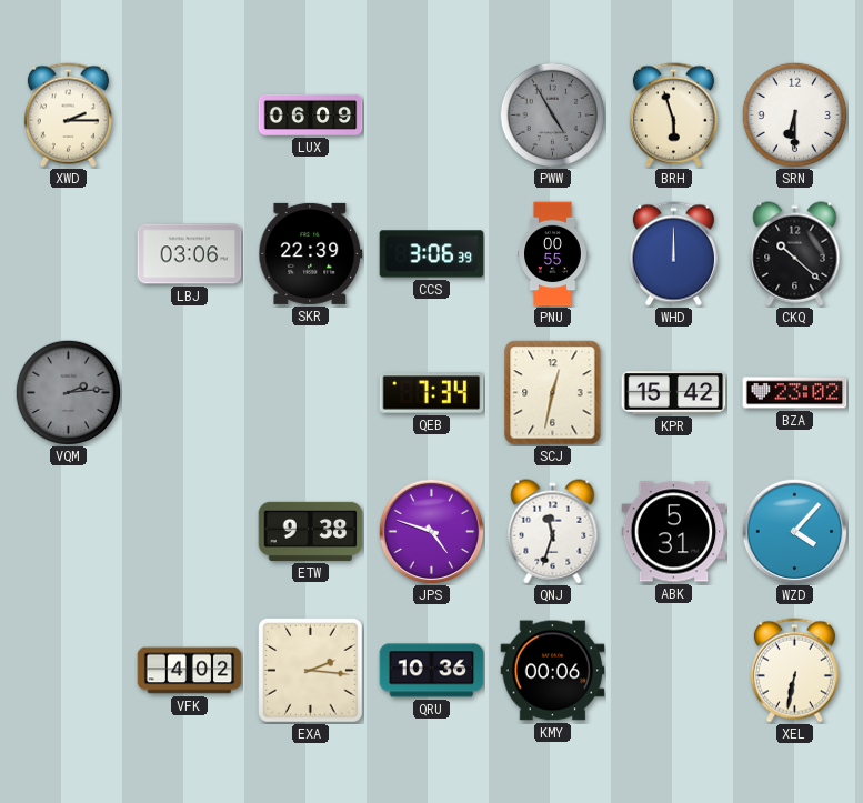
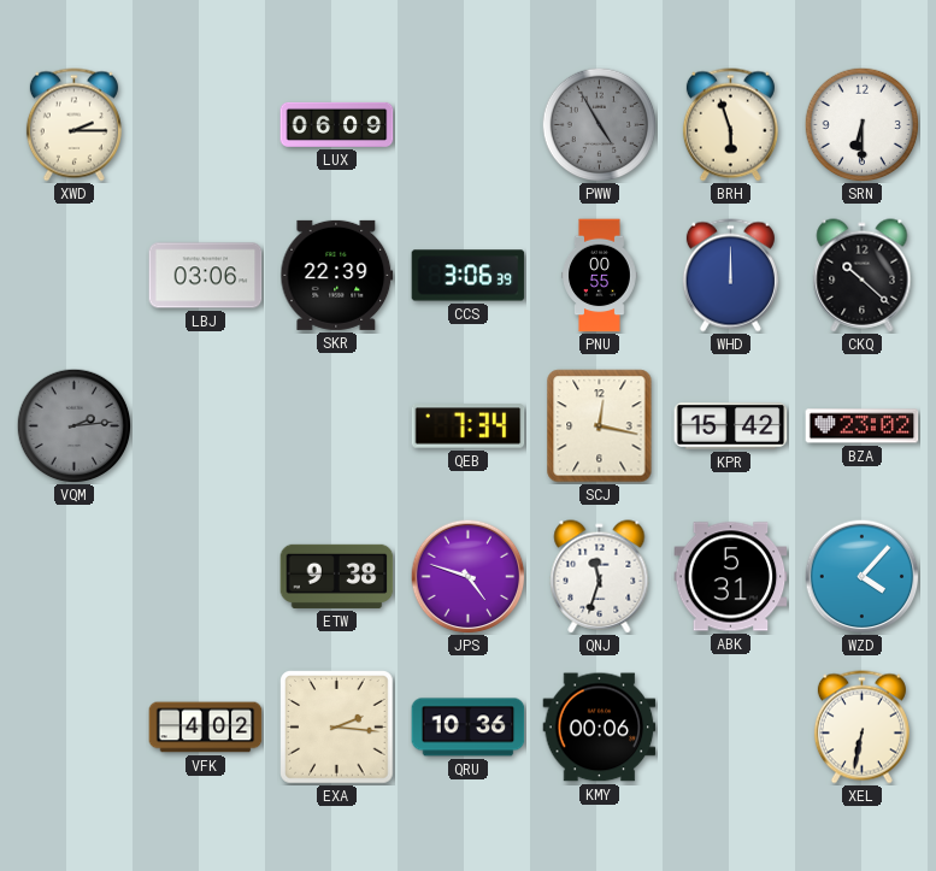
SCJ: 12:32 -> 12:17 (600, 426)
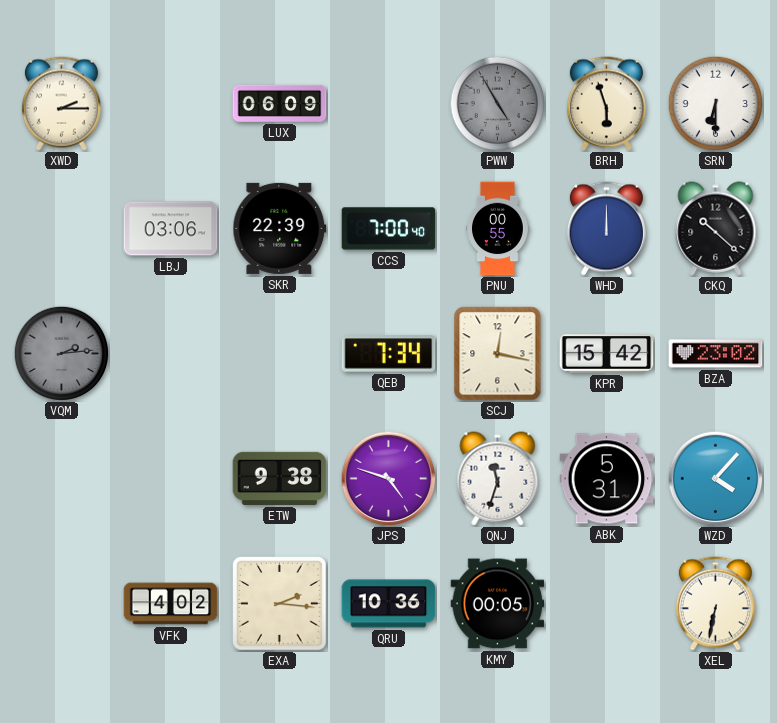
CCS: 3:06 -> 7:00 (389, 229)
KMY: 00:06 -> 00:05 (498, 604)
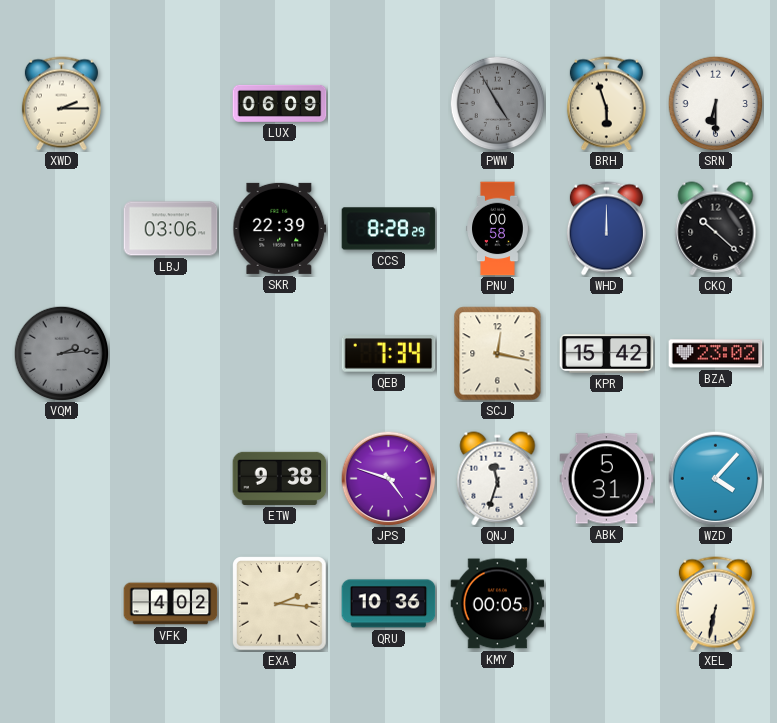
CCS: 7:00 -> 8:28 (389, 229)
PNU: 00:55 -> 00:58 (498, 229)
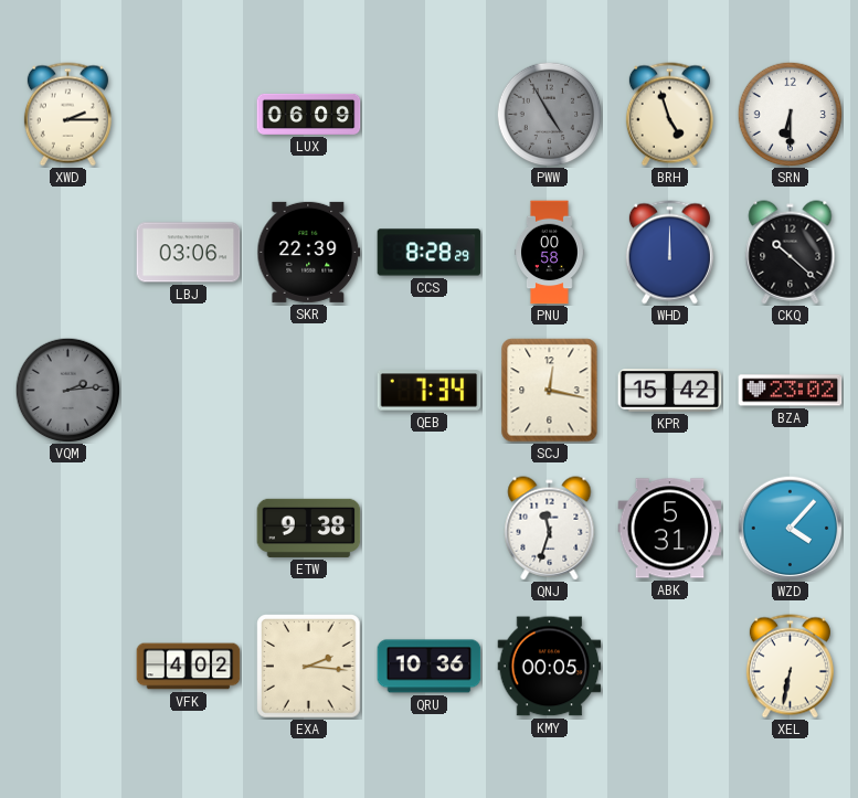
BRH: 5:57 -> 4:57 (669, 115)
JPS: 4:48 -> none (388, 478)
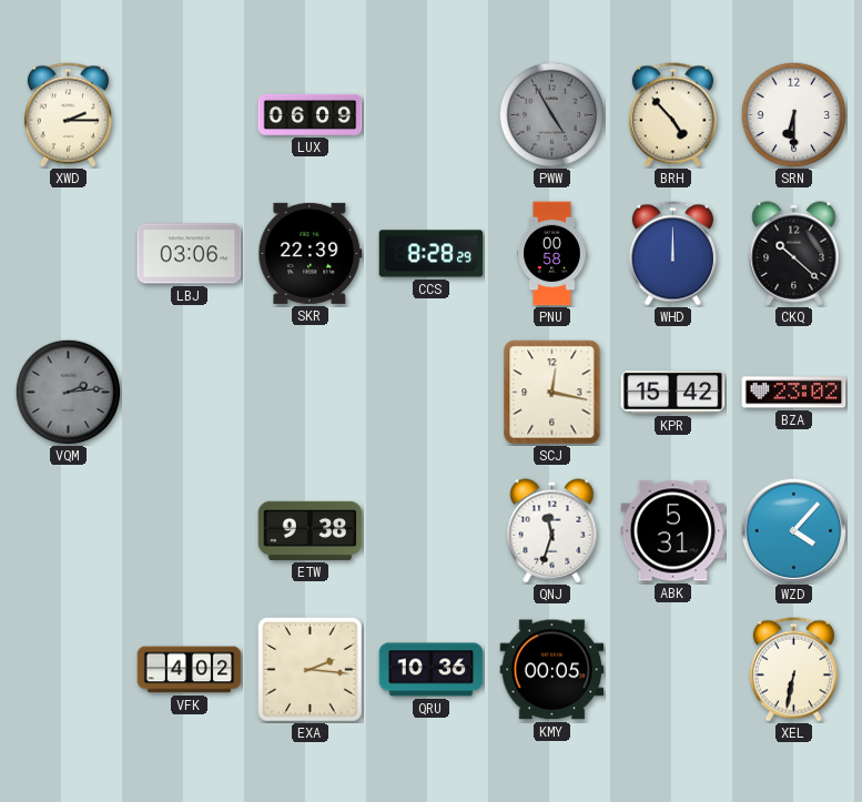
BRH: 4:57 -> 4:53 (672, 115)
QEB: 7:34 -> none (430, 391)
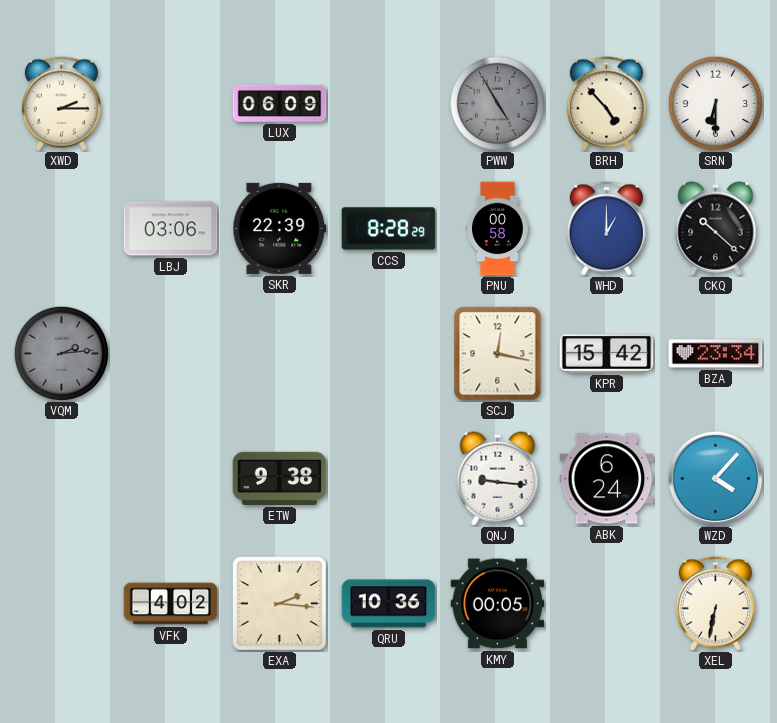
WHD: 12:00 -> 1:00 (606, 229)
BZA: 23:02 -> 23:34 (716, 354)
QNJ: 11:33 -> 9:16 (498, 479)
ABK: 5:31 -> 6:24 (607, 479)
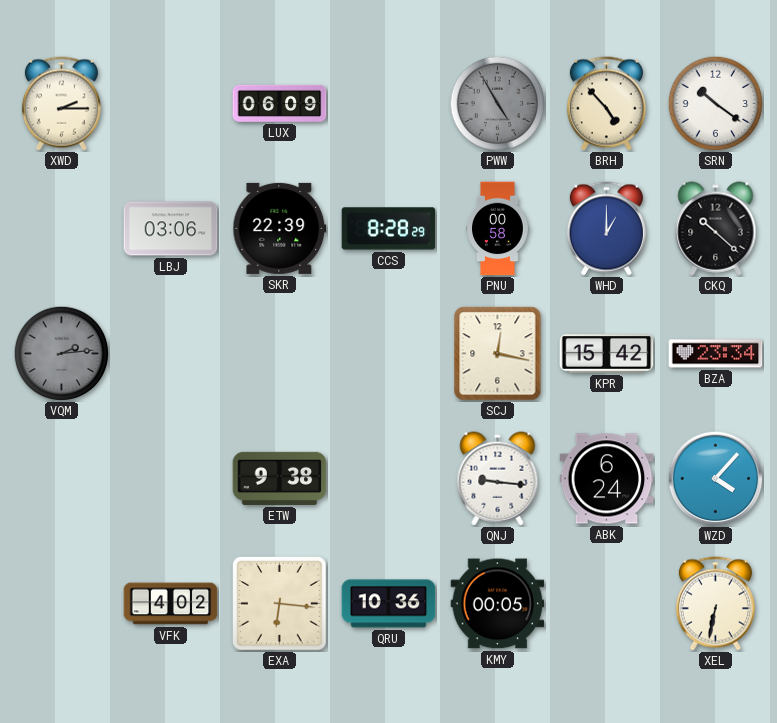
SRN: 6:30 -> 10:21 (715, 103)
EXA: 2:16 -> 6:16 (280, 604)
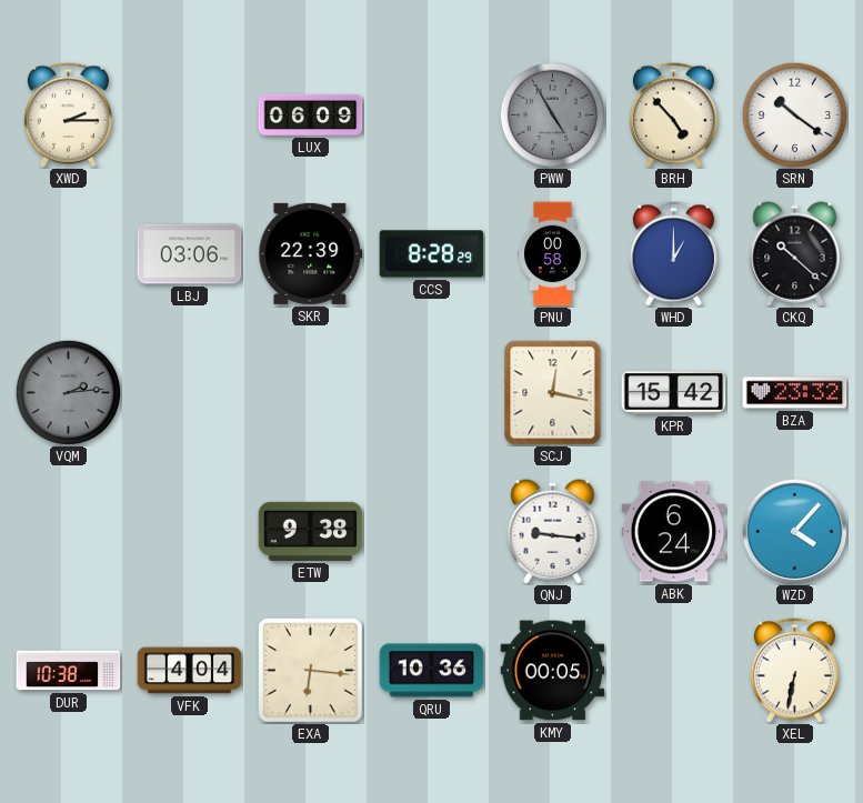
BZA: 23:34 -> 23:32 (795, 393)
DUR: none -> 10:38 (69, 671)
VFK: 4:02 -> 4:04 (190, 671)
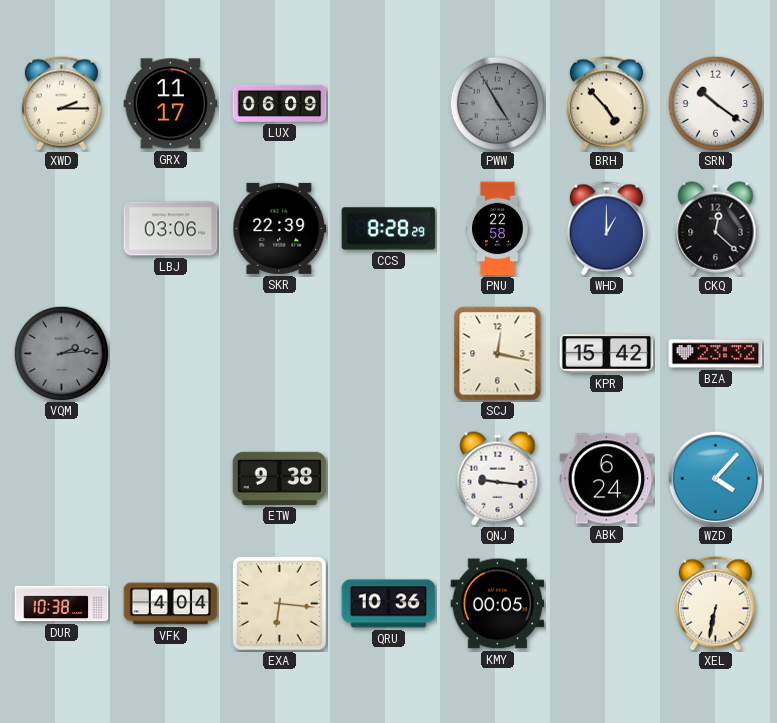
GRX: none -> 11:17 (171, 104)
PNU: 00:58 -> 22:58 (498, 229)
CKQ: 10:22 -> 12:22 (716, 229)
